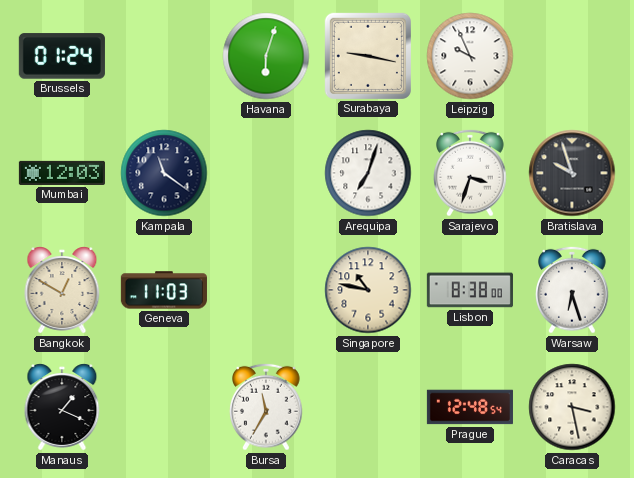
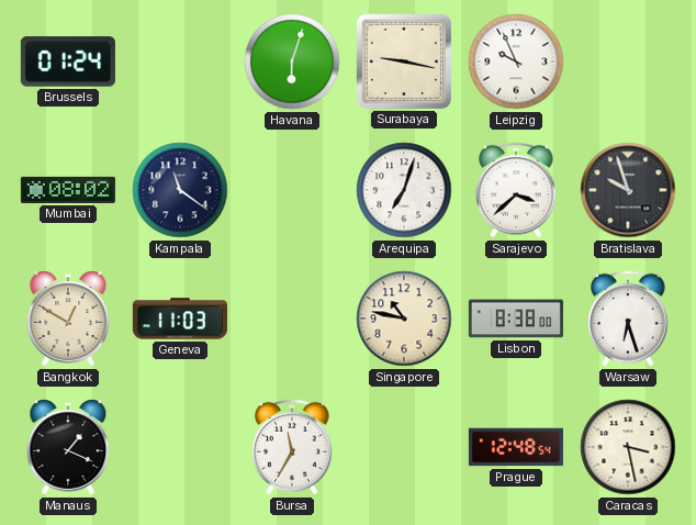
Mumbai: 12:03 -> 08:02 (68, 190)
Sarajevo: 3:33 -> 3:38 (517, 190)
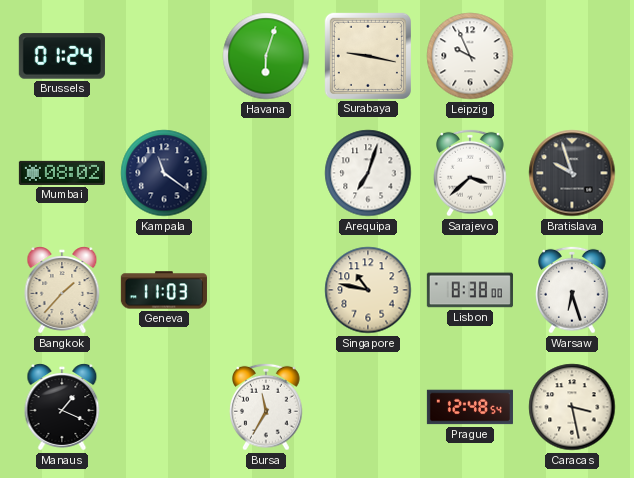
Bangkok: 12:50 -> 1:37 (62, 290)
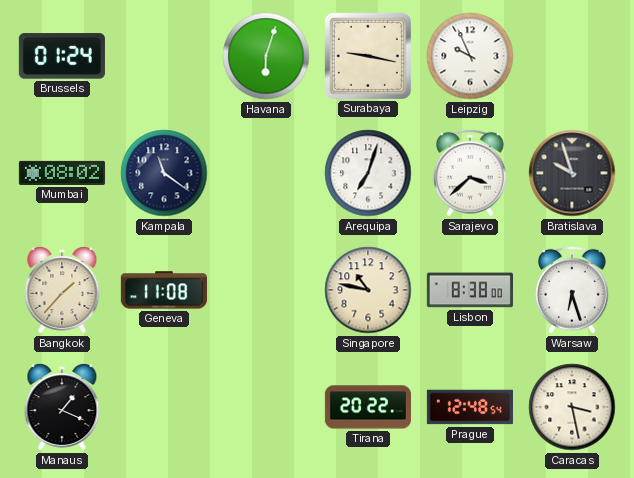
Geneva: 11:03 -> 11:08 (164, 290)
Bursa: 11:35 -> none (267, 407)
Tirana: none -> 20:22 (368, 407)
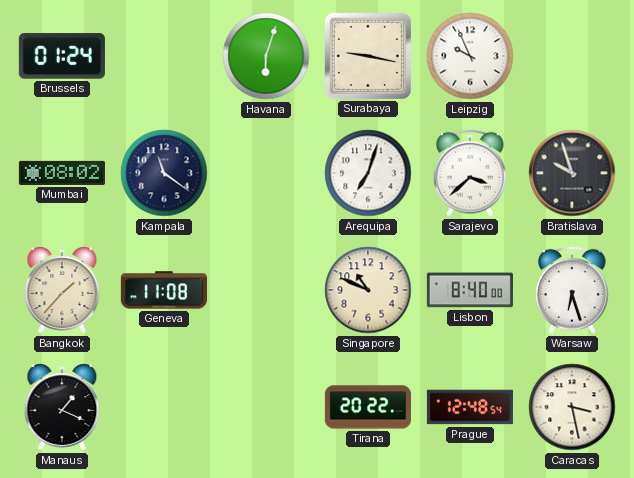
Singapore: 10:47 -> 10:49 (368, 290)
Lisbon: 8:38 -> 8:40 (470, 290)
